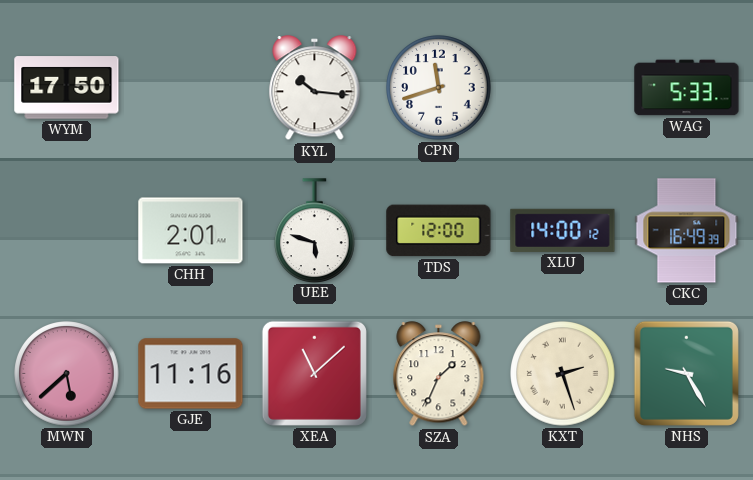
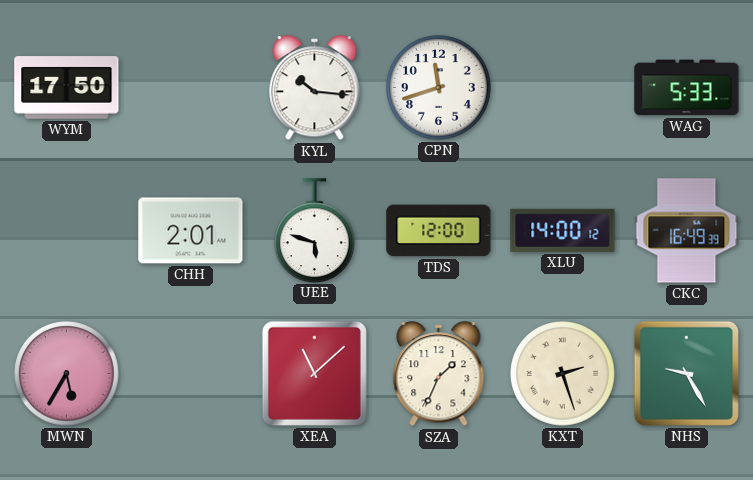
MWN: 5:38 -> 5:35 (67, 374)
GJE: 11:16 -> none (191, 374)
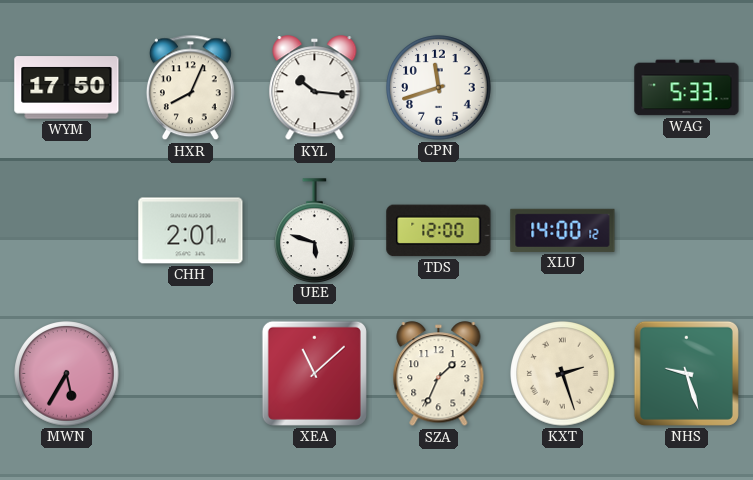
HXR: none -> 8:04 (190, 88)
CKC: 16:49 -> none (687, 231)
NHS: 9:25 -> 9:27 (686, 373)
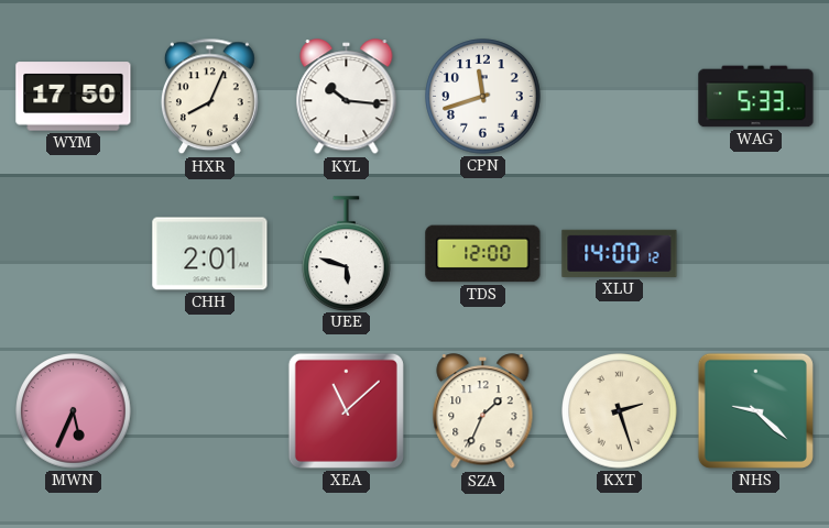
MWN: 5:35 -> 5:34 (74, 411)
NHS: 9:27 -> 9:22 (755, 410)
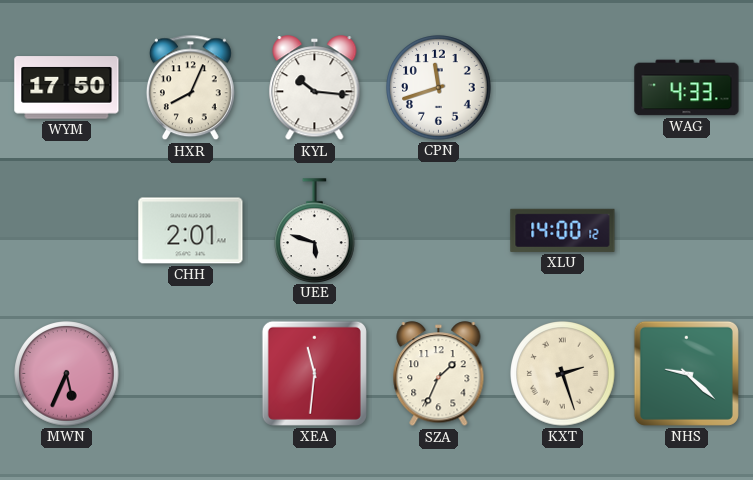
WAG: 5:33 -> 4:33 (687, 88)
TDS: 12:00 -> none (483, 254)
XEA: 11:08 -> 11:31 (314, 373)
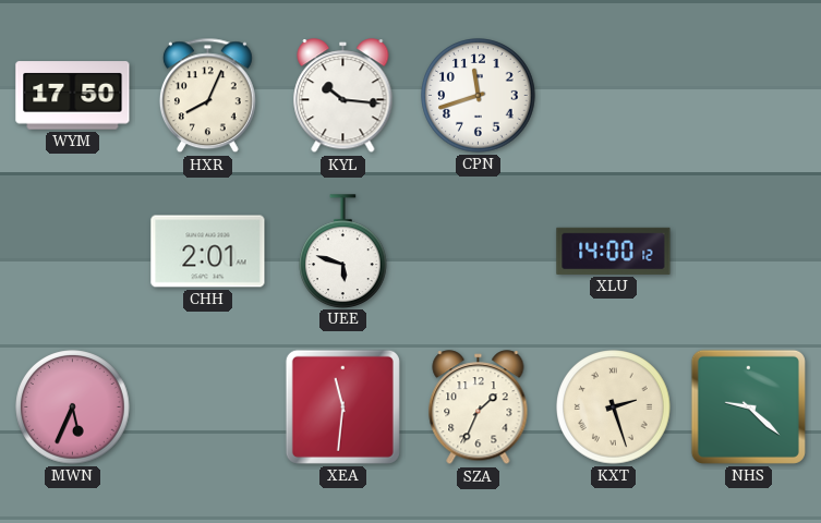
WAG: 4:33 -> none (687, 88)
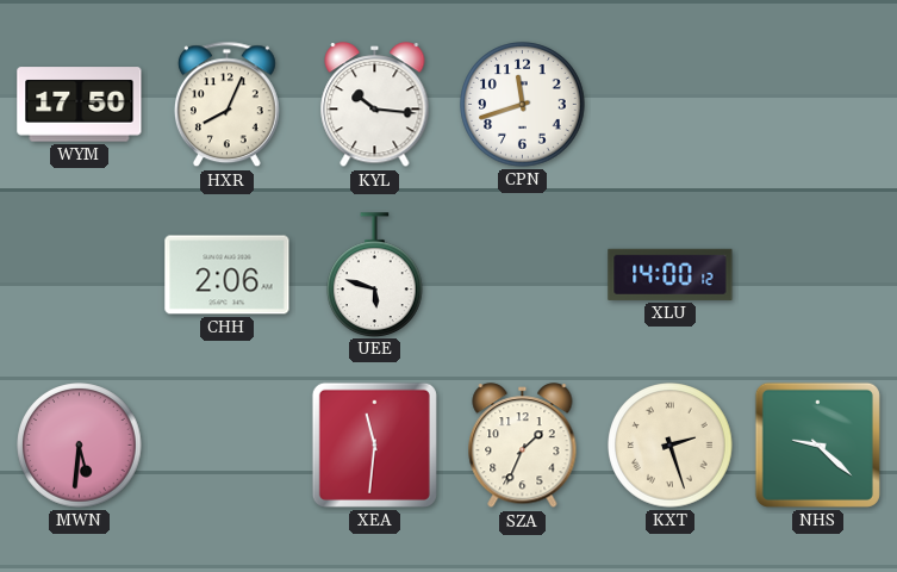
CHH: 2:01 -> 2:06 (228, 275)
MWN: 5:34 -> 5:31 (80, 446)
